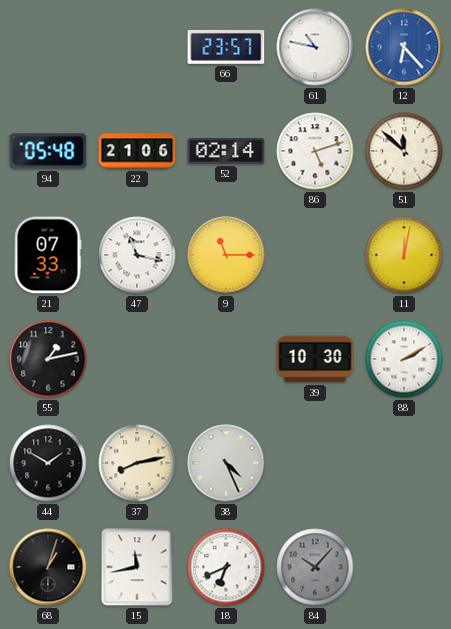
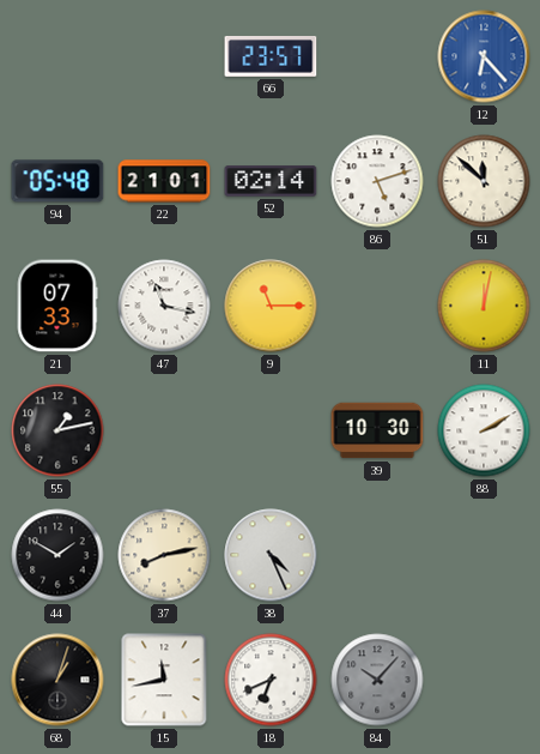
61: 10:47 -> none (315, 47)
22: 21:06 -> 21:01 (164, 181)
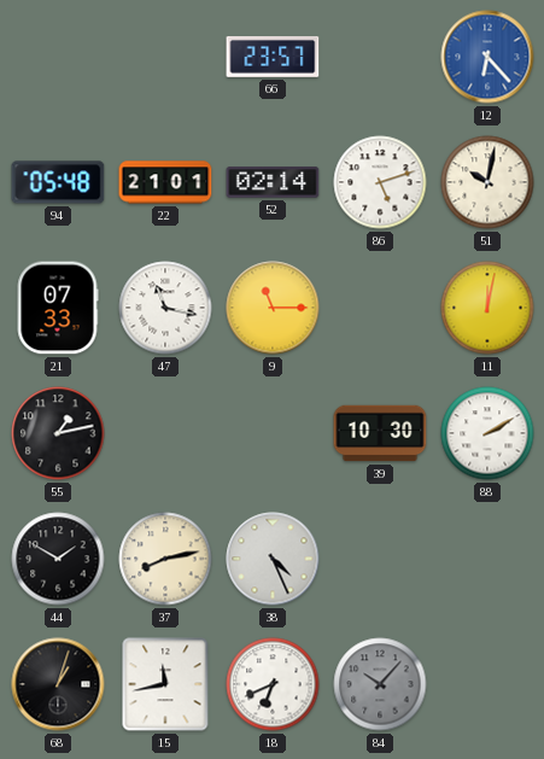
51: 11:52 -> 10:02 (487, 182)
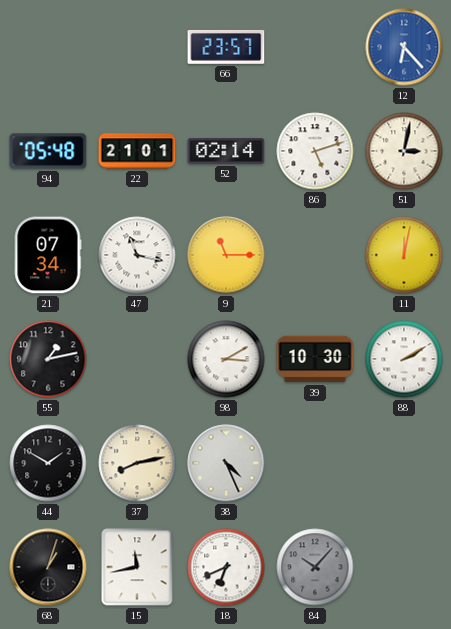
51: 10:02 -> 3:02 (404, 151)
21: 07:33 -> 07:34 (48, 255)
98: none -> 3:10 (226, 359)
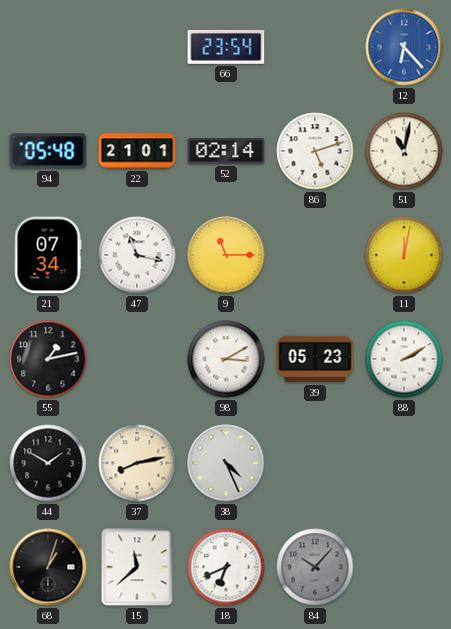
66: 23:57 -> 23:54 (226, 47)
51: 3:02 -> 11:02 (404, 151)
39: 10:30 -> 05:23 (315, 359)
15: 11:43 -> 11:38 (137, 567)
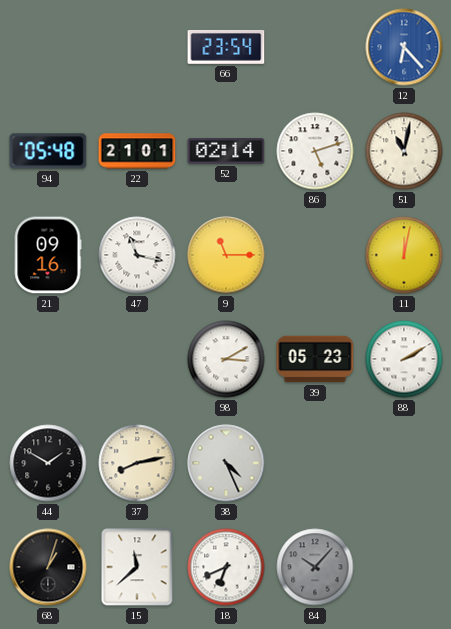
21: 07:34 -> 09:16 (48, 255)
55: 1:13 -> none (48, 359)
